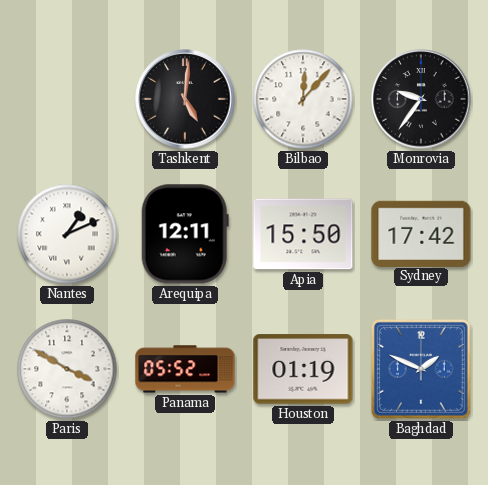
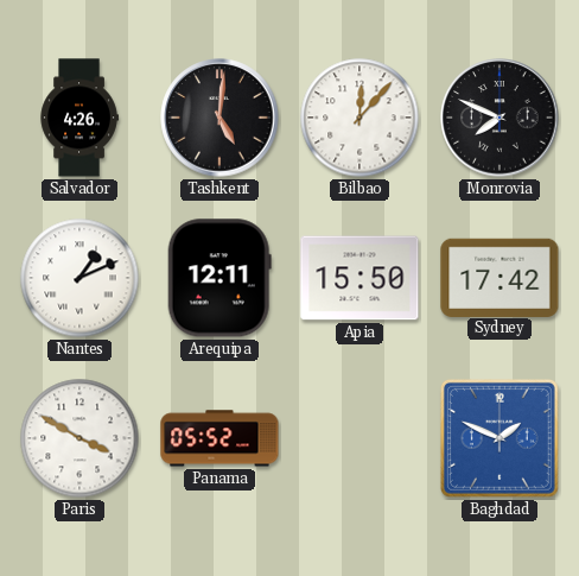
Salvador: none -> 4:26 (79, 118)
Monrovia: 9:36 -> 7:49 (500, 118)
Houston: 01:19 -> none (303, 369)
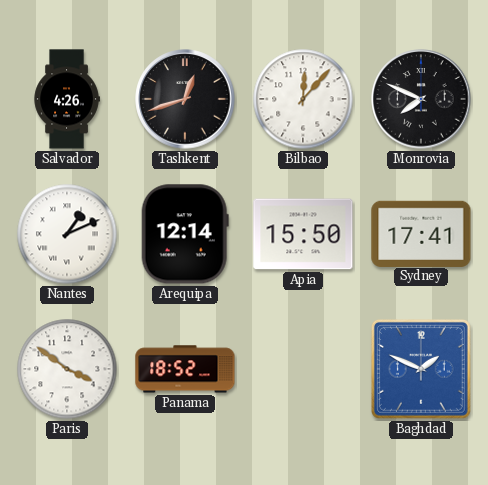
Tashkent: 5:01 -> 12:42 (185, 99)
Arequipa: 12:11 -> 12:14 (185, 234)
Sydney: 17:42 -> 17:41 (421, 233)
Paris: 3:50 -> 3:51 (67, 369)
Panama: 05:52 -> 18:52 (185, 369)
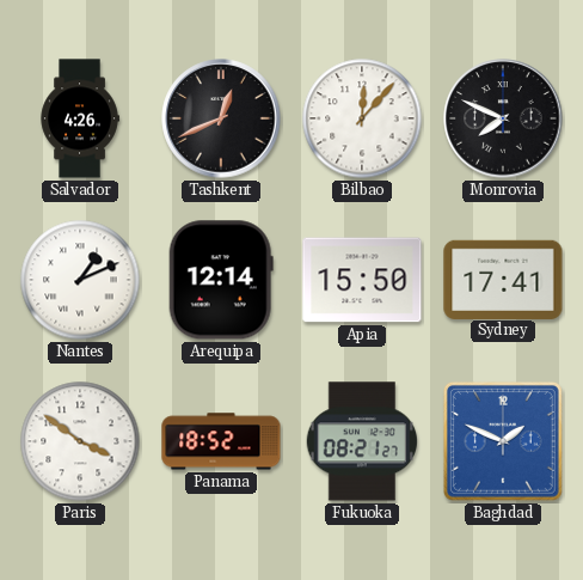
Tashkent: 12:42 -> 12:41 (221, 118)
Fukuoka: none -> 08:21 (361, 441)
